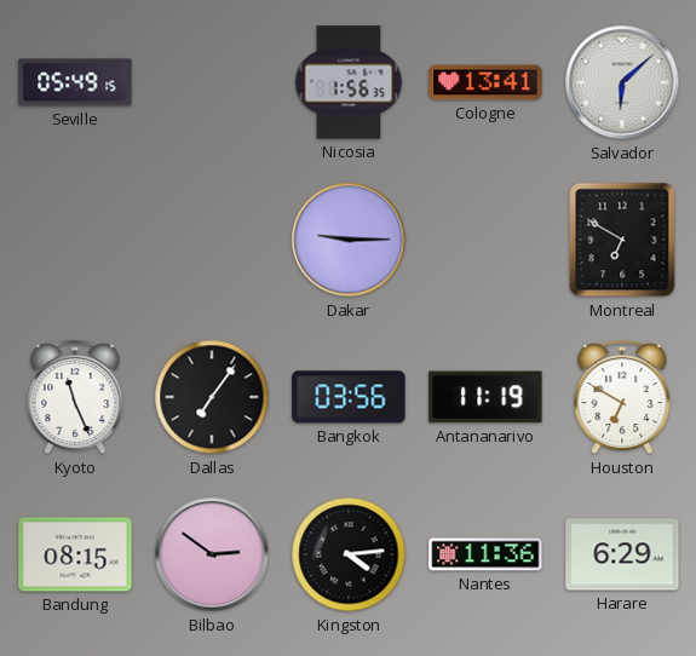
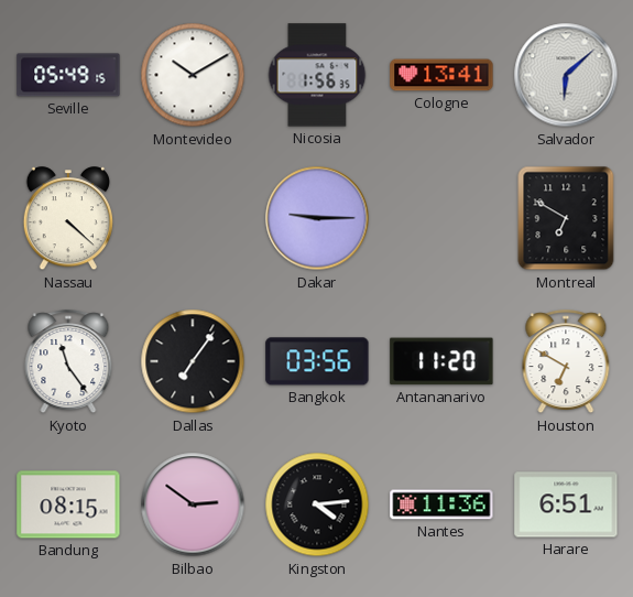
Montevideo: none -> 10:10 (193, 75)
Nassau: none -> 4:22 (67, 219)
Kyoto: 11:26 -> 11:24 (68, 362)
Antananarivo: 11:19 -> 11:20 (441, 361)
Harare: 6:29 -> 6:51 (566, 504)
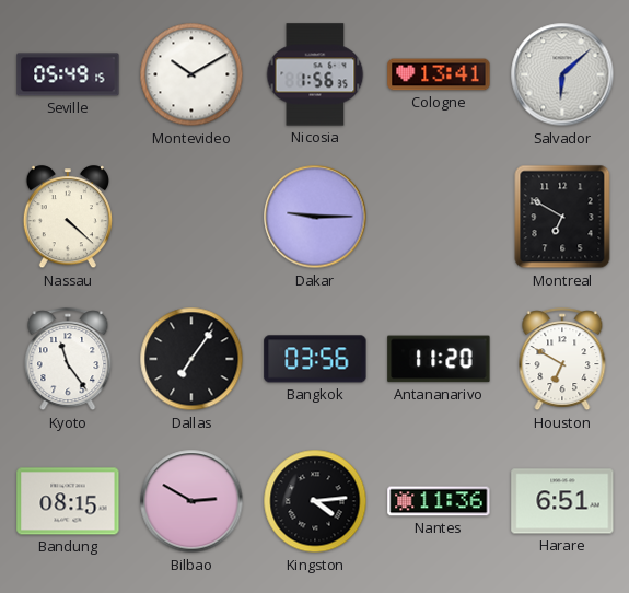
Bilbao: 2:51 -> 2:50 (191, 501)
